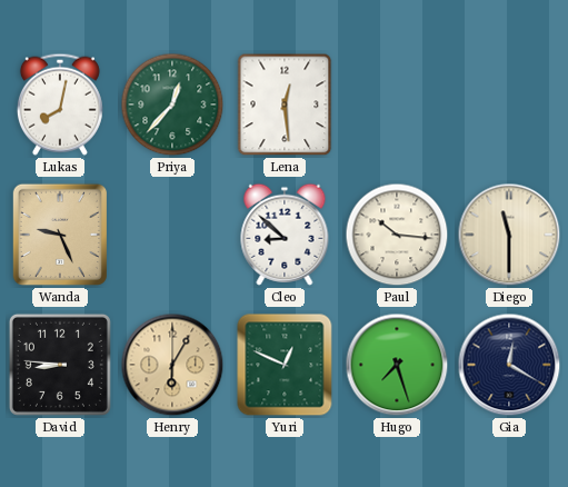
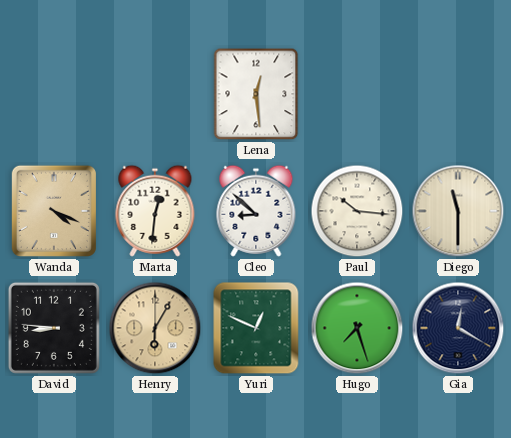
Lukas: 8:02 -> none (60, 105)
Priya: 12:37 -> none (172, 105)
Wanda: 9:26 -> 4:19 (54, 211)
Marta: none -> 12:31 (155, 211)
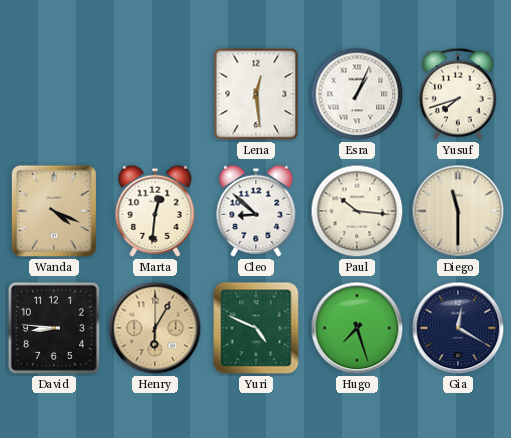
Esra: none -> 1:04 (357, 94)
Yusuf: none -> 7:42 (458, 94)
Yuri: 12:49 -> 4:49 (256, 328)
